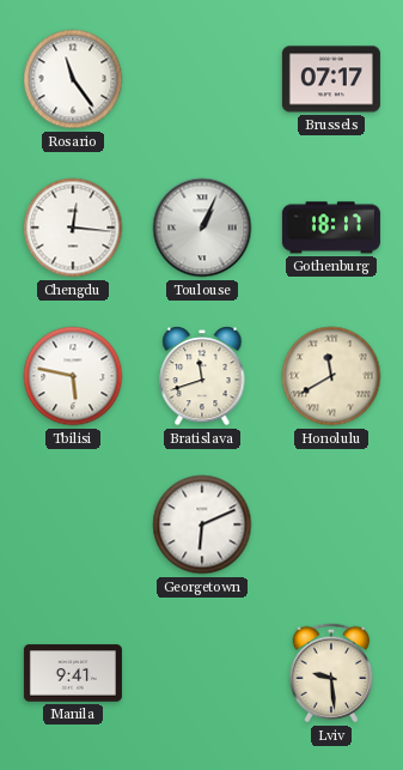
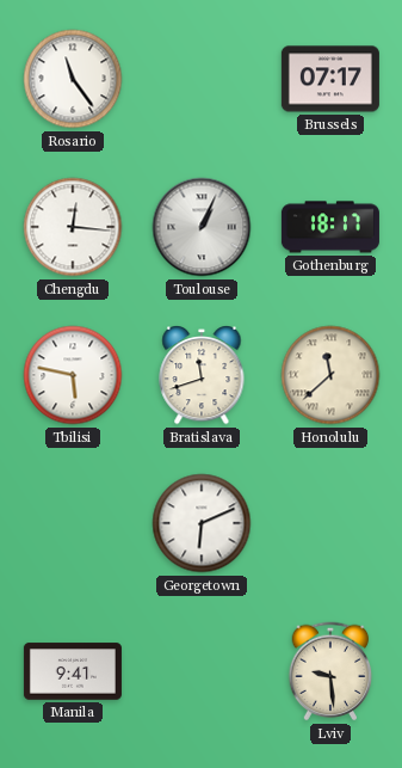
Honolulu: 11:40 -> 11:38 (330, 375)
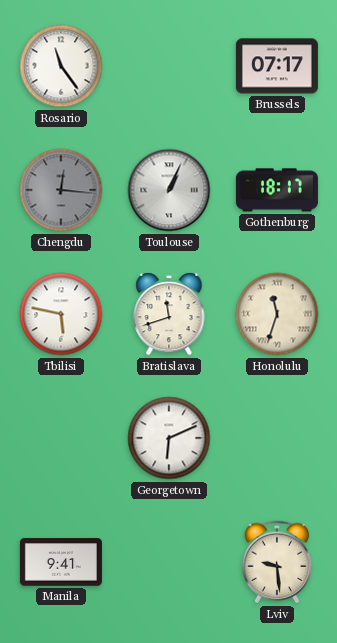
Chengdu dial: white -> grey (61, 190)
Honolulu: 11:38 -> 11:33 (277, 314)
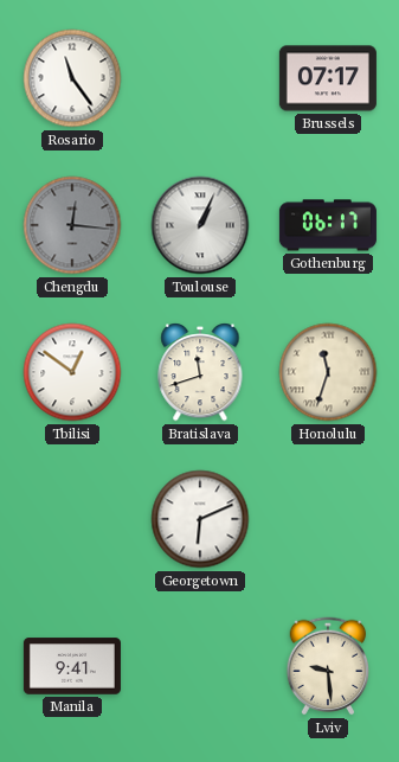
Gothenburg: 18:17 -> 06:17 (328, 225)
Tbilisi: 5:47 -> 12:51 (72, 372)
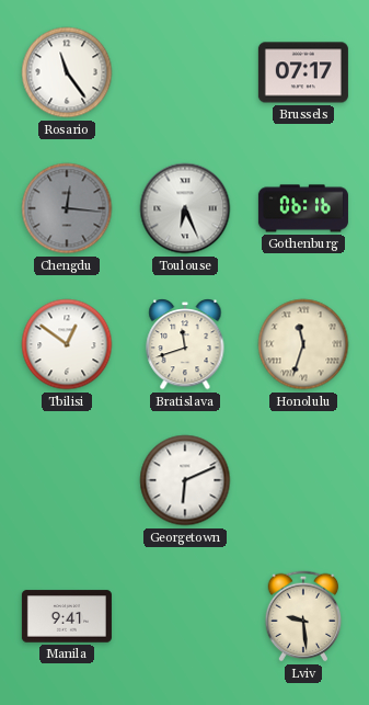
Toulouse: 1:04 -> 6:26 (185, 208)
Gothenburg: 06:17 -> 06:16 (303, 208)
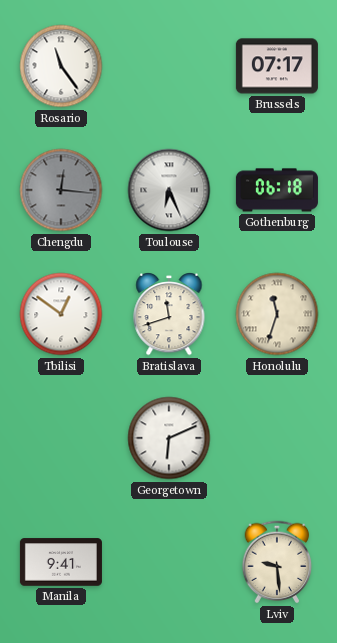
Gothenburg: 06:16 -> 06:18 (277, 190)
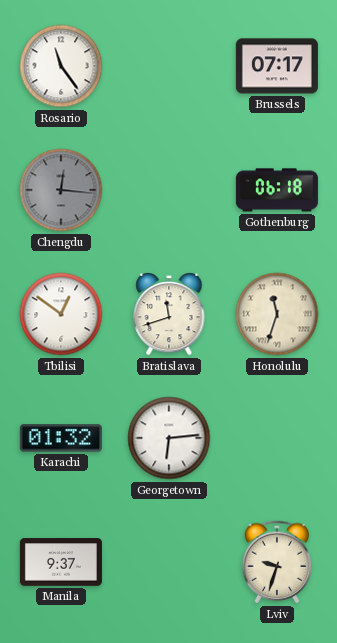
Toulouse: 6:26 -> none (169, 190)
Karachi: none -> 01:32 (61, 438)
Georgetown: 6:11 -> 6:14 (169, 438)
Manila: 9:41 -> 9:37 (61, 562)
Lviv: 9:29 -> 9:33 (277, 562)
